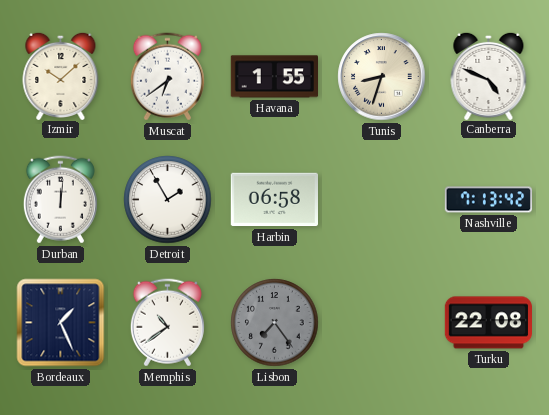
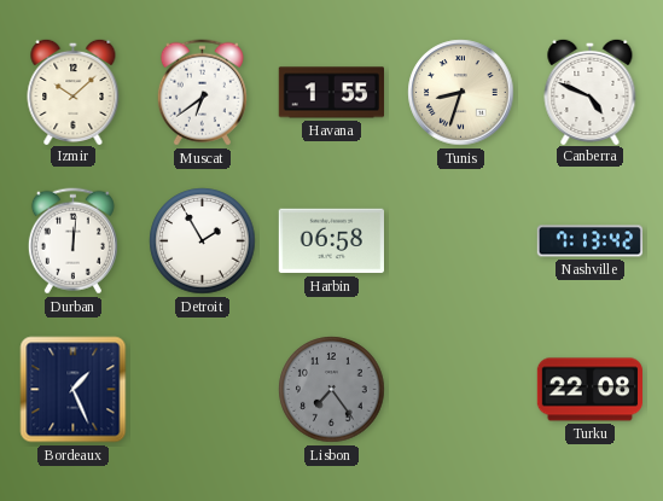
Memphis: 10:39 -> none (167, 323)
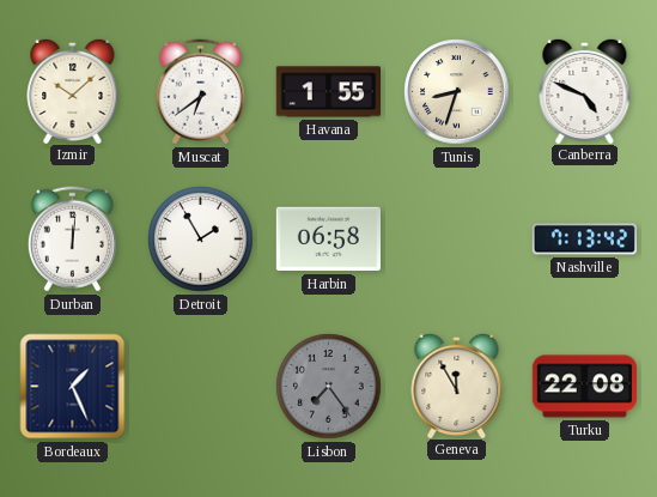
Geneva: none -> 11:55 (457, 384)
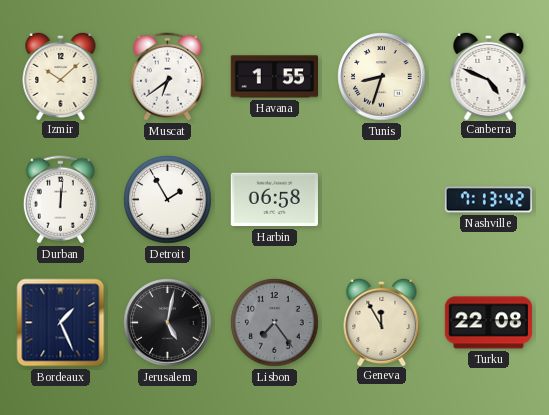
Jerusalem: none -> 5:02 (168, 323)
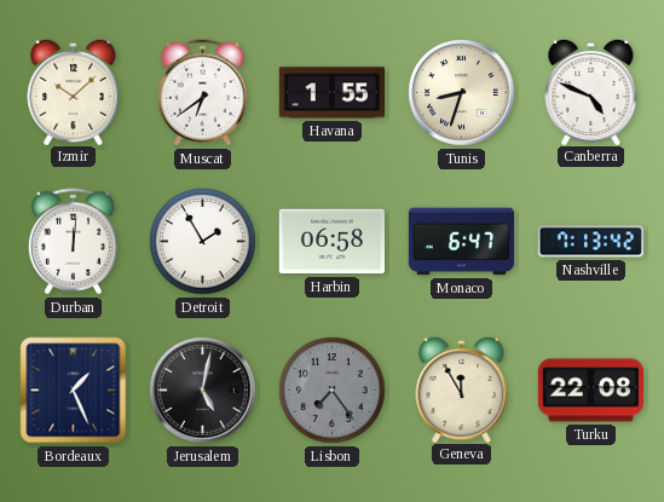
Monaco: none -> 6:47 (461, 242)
